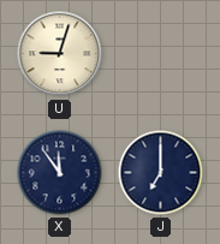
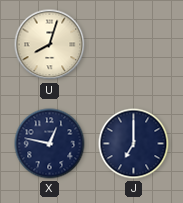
U: 9:03 -> 8:03 (50, 45)
X: 11:54 -> 12:47 (50, 144)
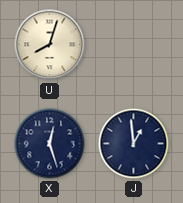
X: 12:47 -> 12:27 (50, 144)
J: 7:00 -> 12:59 (134, 144)
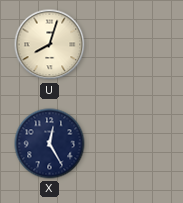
X: 12:27 -> 12:25 (50, 144)
J: 12:59 -> none (134, 144)
